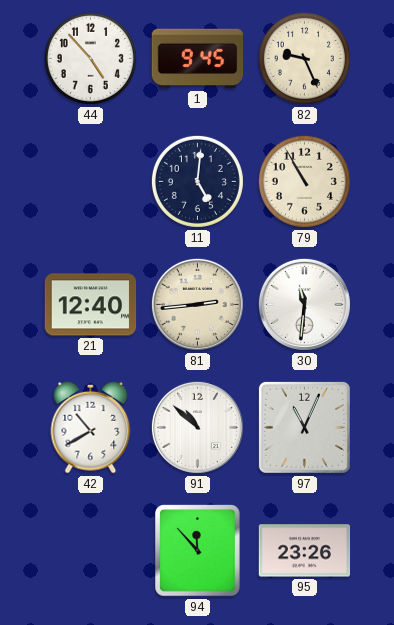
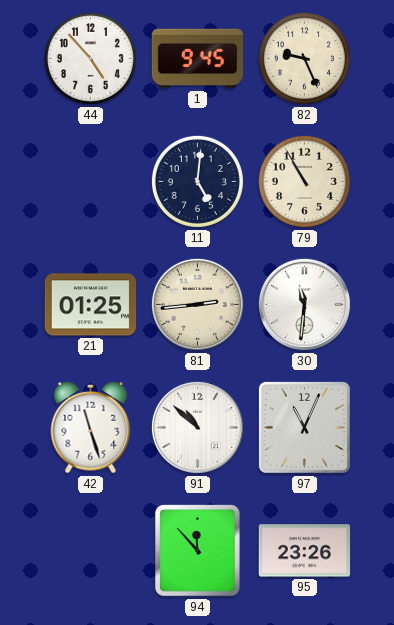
21: 12:40 -> 01:25 (91, 305)
42: 10:40 -> 11:27 (91, 427)
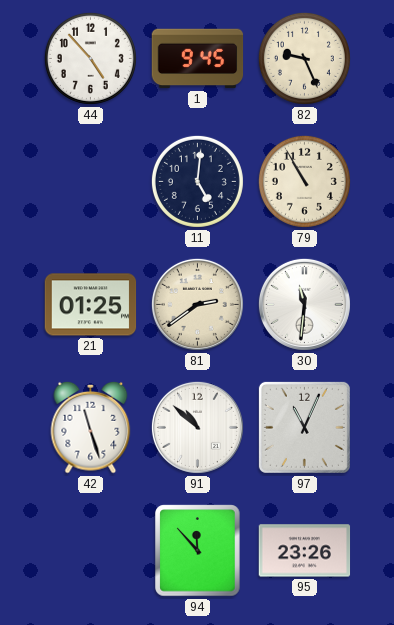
81: 2:44 -> 2:39 (197, 304)
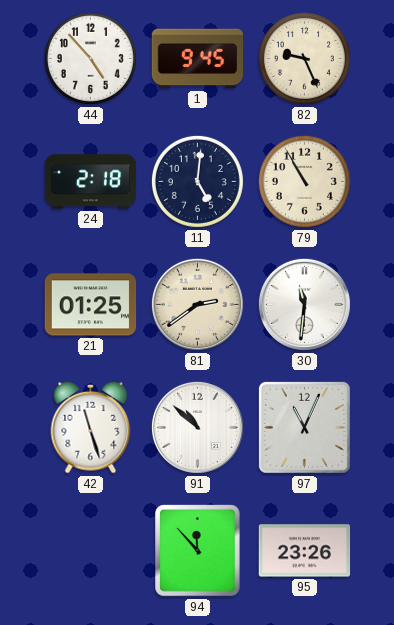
24: none -> 2:18 (91, 182)
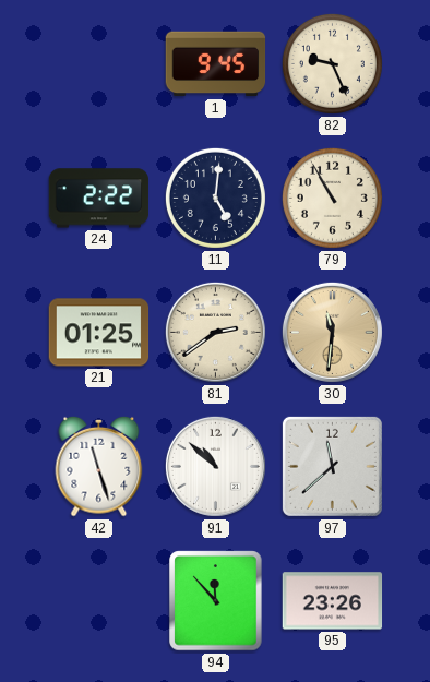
44: 4:53 -> none (90, 58)
24: 2:18 -> 2:22 (99, 199)
30 dial: white -> champagne (332, 332)
97: 11:04 -> 11:38 (332, 466)
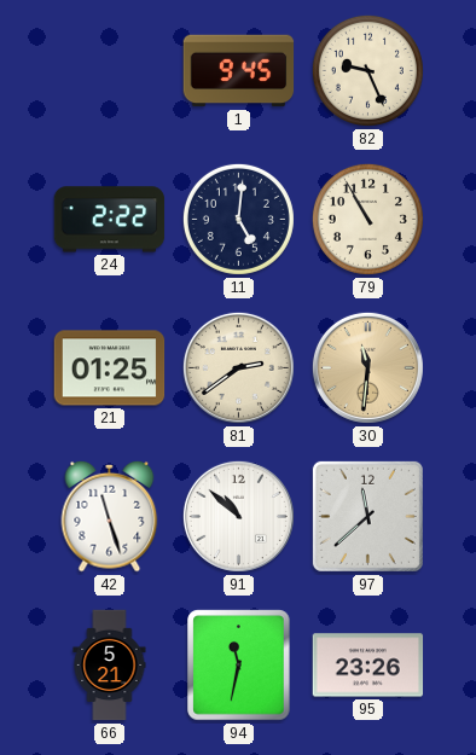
66: none -> 5:21 (110, 666)
94: 11:53 -> 11:32 (239, 666)
